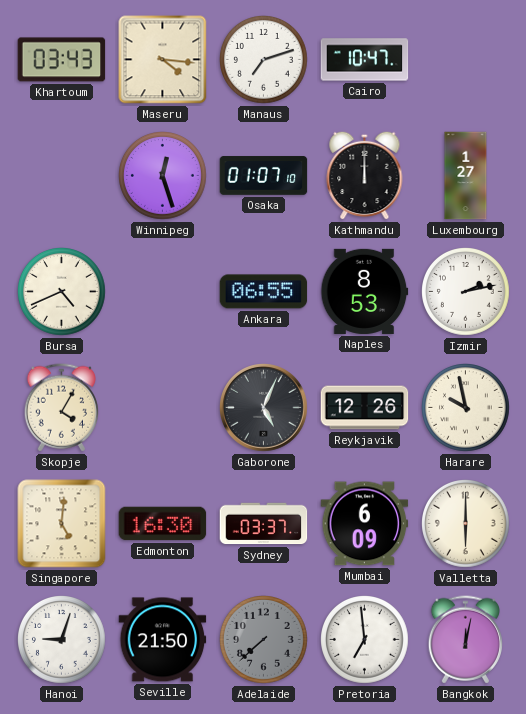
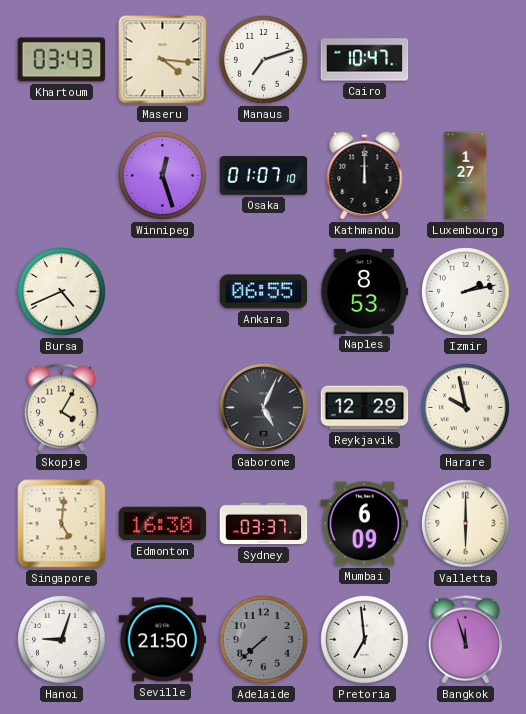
Reykjavik: 12:26 -> 12:29 (365, 408)
Bangkok: 12:02 -> 11:57 (465, 640)
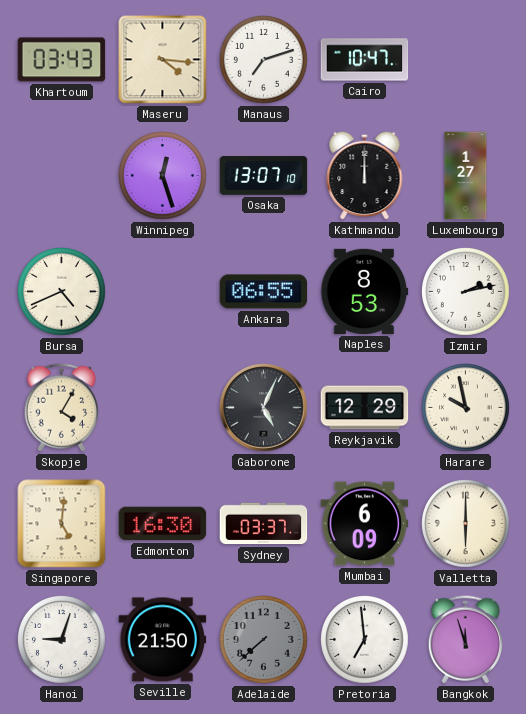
Osaka: 01:07 -> 13:07 (264, 176)
